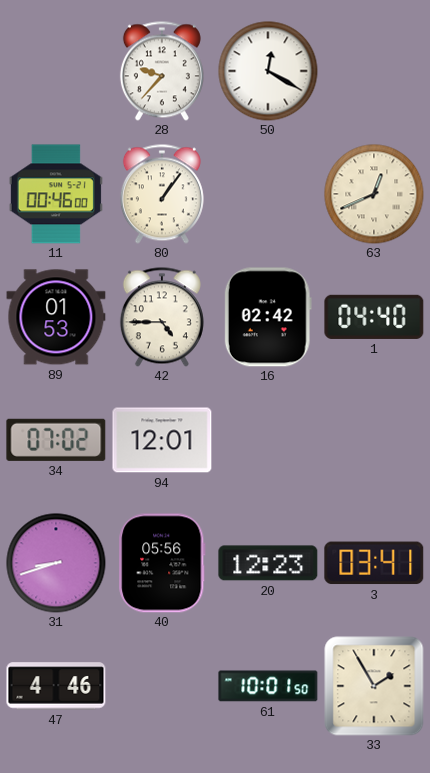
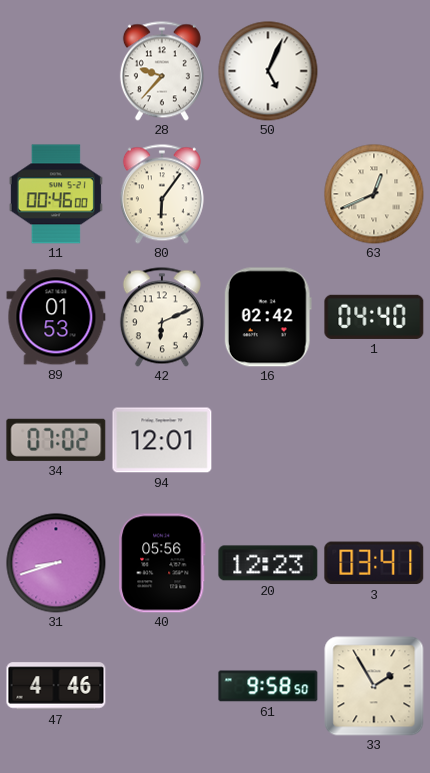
50: 12:20 -> 5:04 (268, 71)
80: 1:06 -> 6:06 (162, 194)
42: 4:45 -> 6:11 (162, 317)
61: 10:01 -> 9:58 (268, 686)
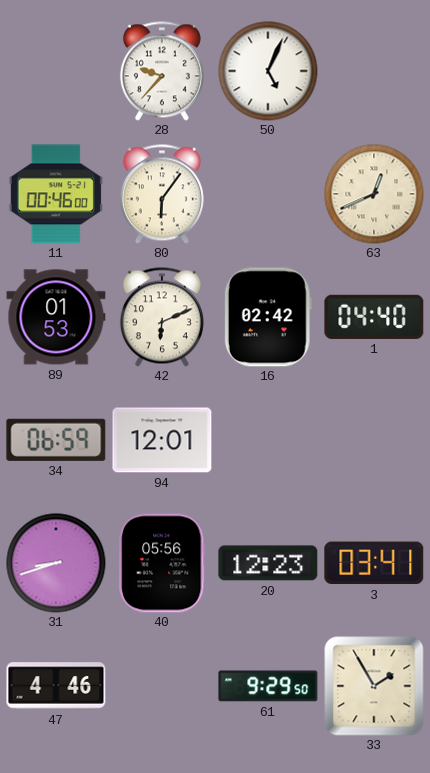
34: 07:02 -> 06:59 (56, 440)
61: 9:58 -> 9:29 (268, 686)
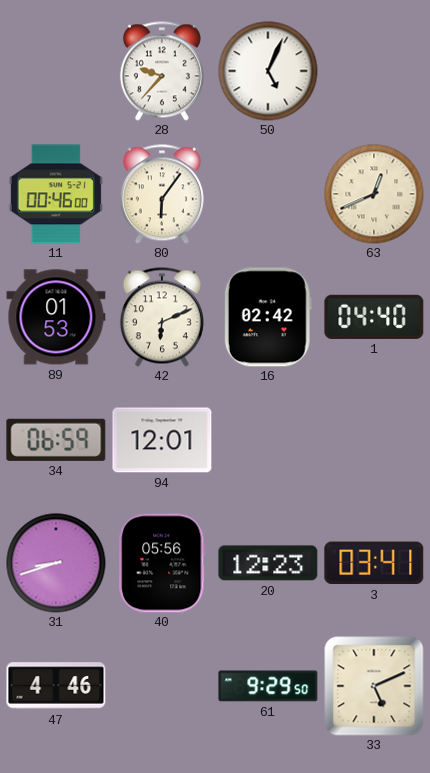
33: 1:55 -> 5:11 (374, 686)
